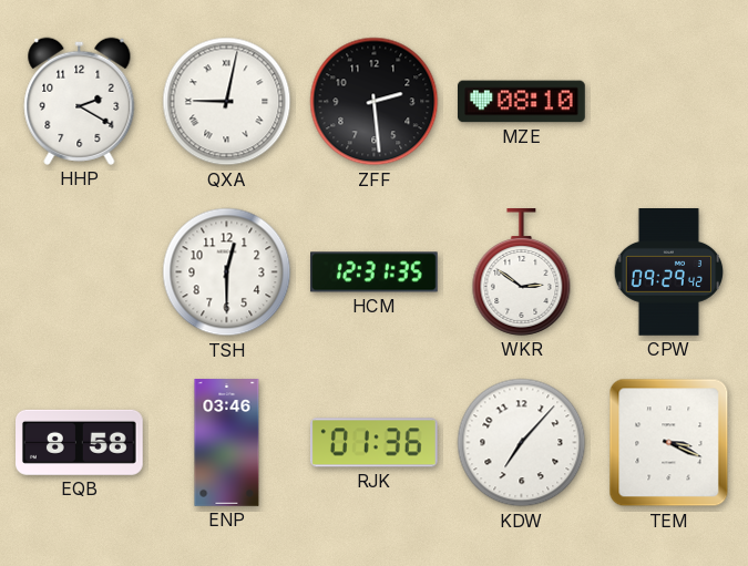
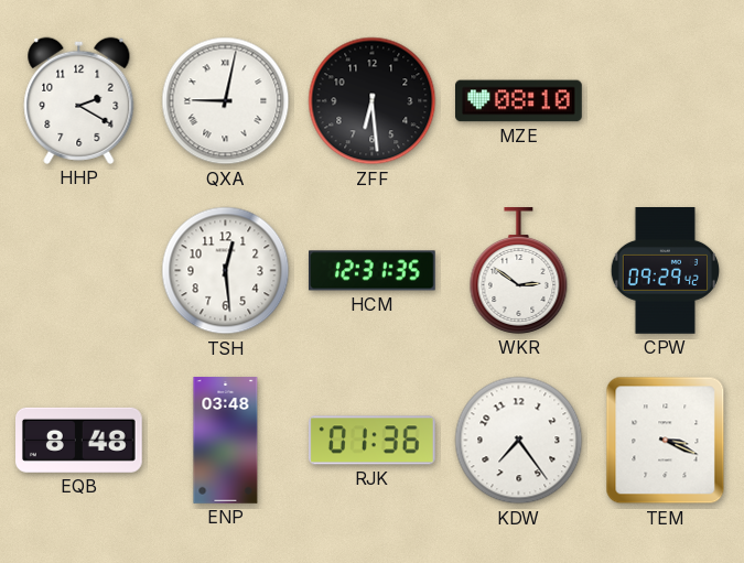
ZFF: 2:29 -> 6:29 (373, 101)
TSH: 12:30 -> 12:29 (226, 271)
EQB: 8:58 -> 8:48 (79, 440)
ENP: 03:46 -> 03:48 (226, 441)
KDW: 7:07 -> 7:24 (519, 441)
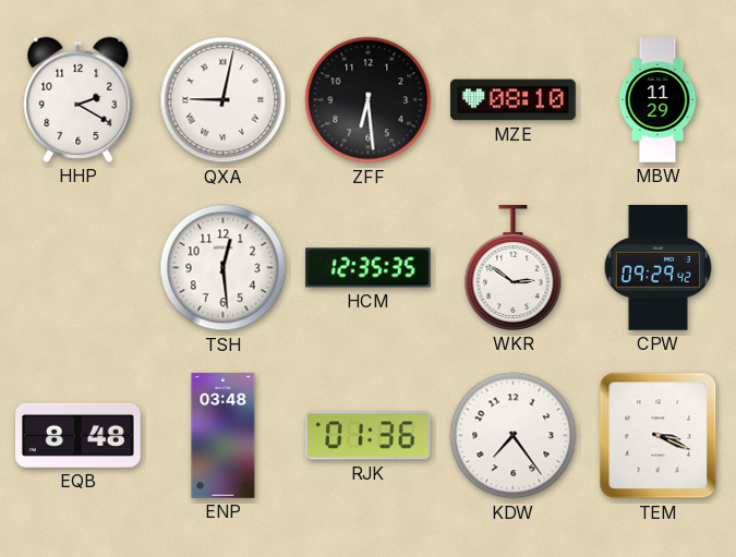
MBW: none -> 11:29 (657, 100)
HCM: 12:31 -> 12:35 (369, 268)
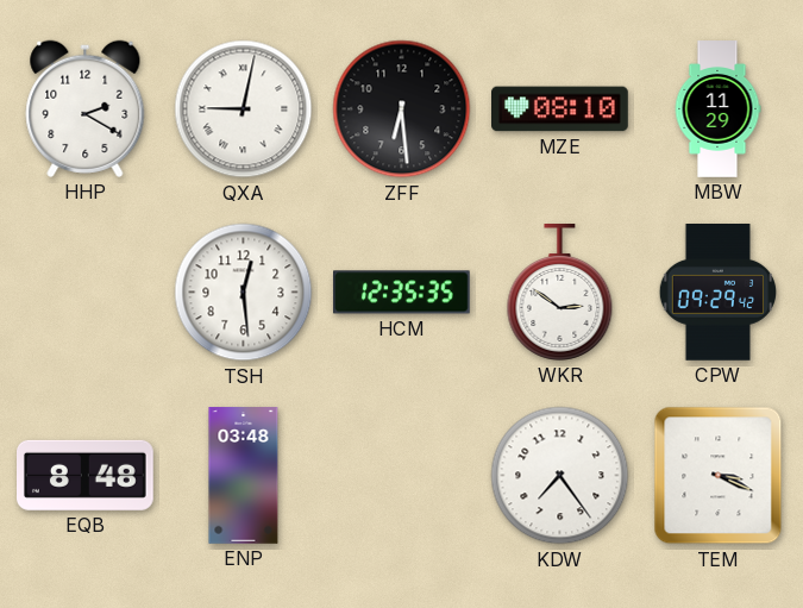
RJK: 01:36 -> none (367, 436)
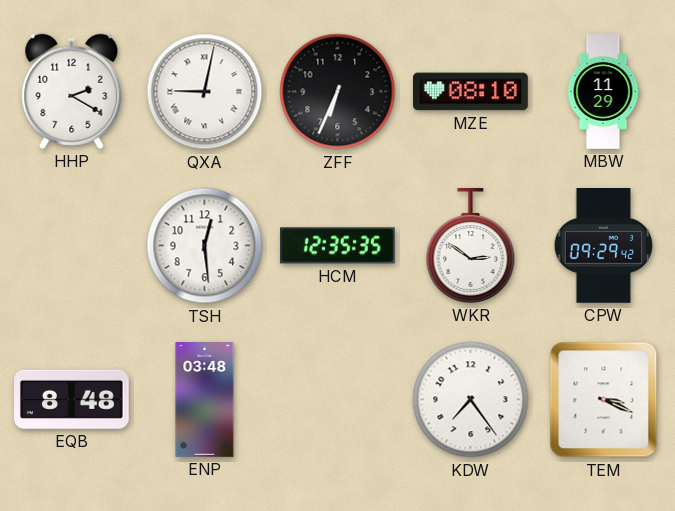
ZFF: 6:29 -> 6:34 (338, 92)
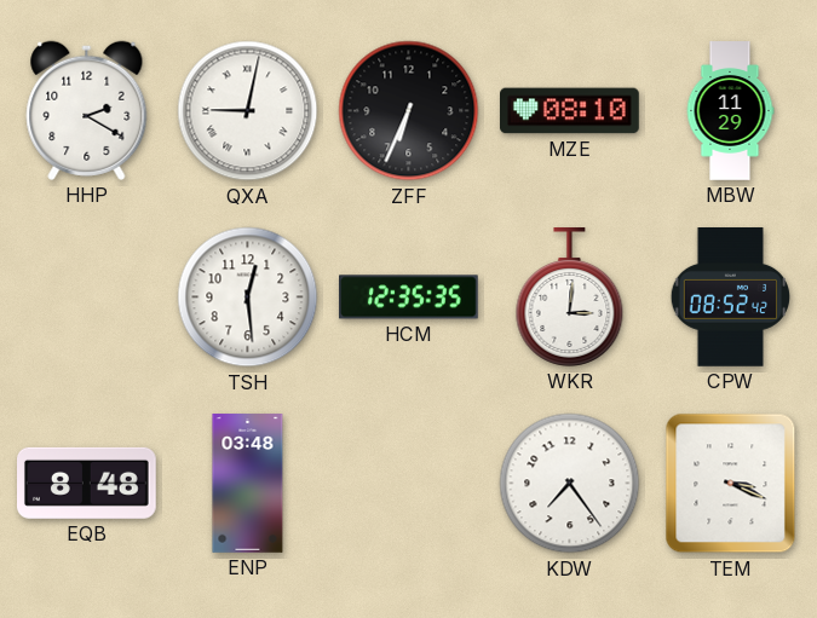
WKR: 2:51 -> 3:01 (570, 298)
CPW: 09:29 -> 08:52 (730, 298)
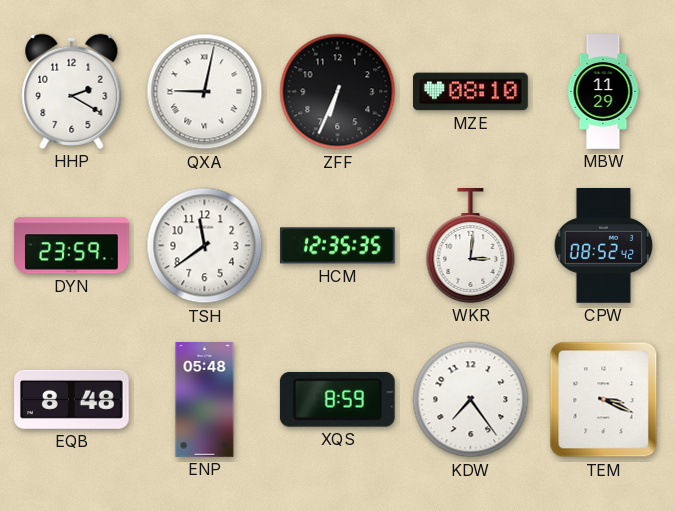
DYN: none -> 23:59 (72, 246)
TSH: 12:29 -> 11:39 (205, 246)
ENP: 03:48 -> 05:48 (205, 400)
XQS: none -> 8:59 (337, 399)
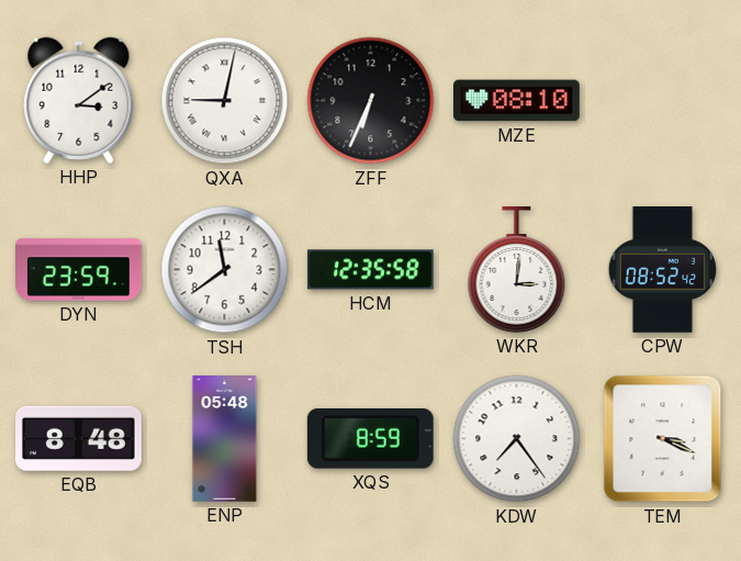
HHP: 2:20 -> 3:09 (79, 100)
MBW: 11:29 -> none (603, 92)
HCM: 12:35:35 -> 12:35:58 (371, 270)
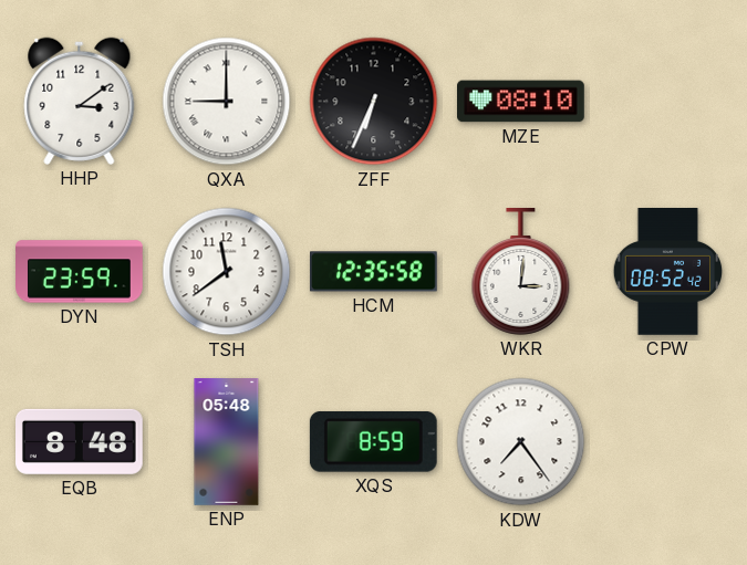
QXA: 9:02 -> 9:00 (227, 102)
TEM: 3:19 -> none (663, 439)
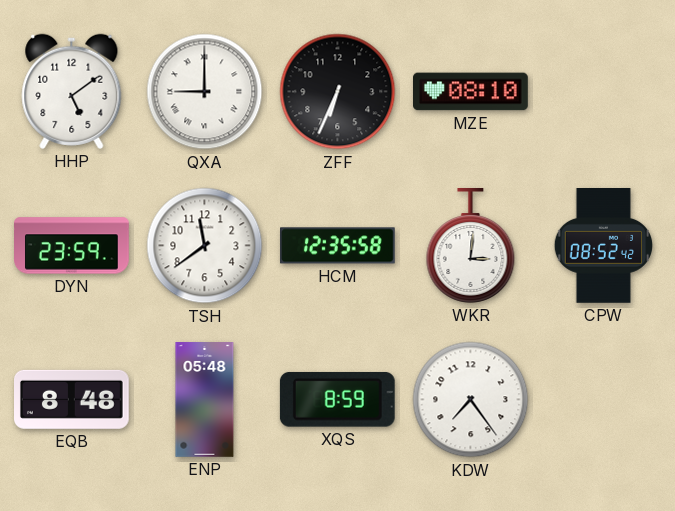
HHP: 3:09 -> 5:09 (72, 91)
